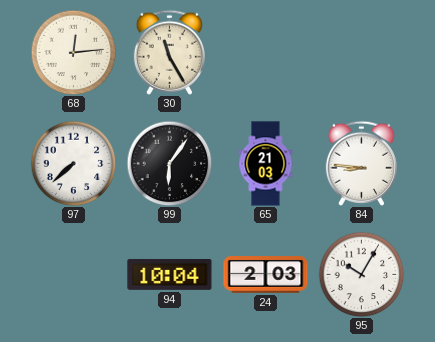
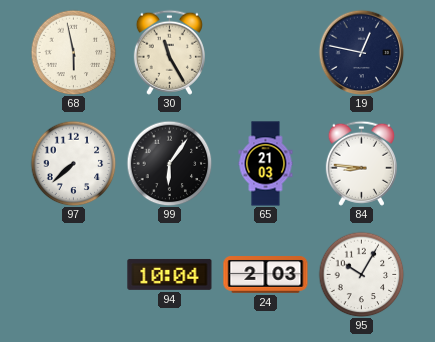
68: 12:14 -> 5:58 (73, 52)
19: none -> 12:47 (361, 52)
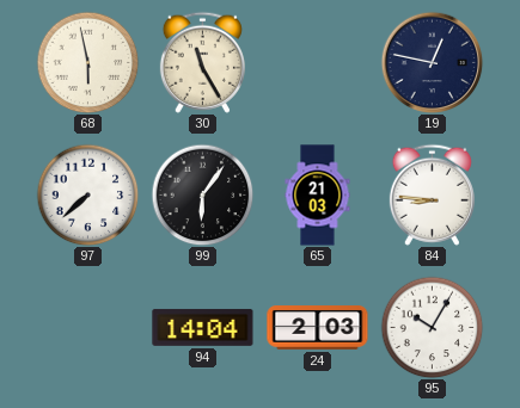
94: 10:04 -> 14:04 (203, 327)
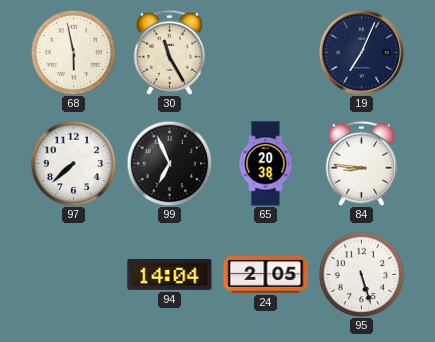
19: 12:47 -> 7:04 (361, 52)
99: 6:06 -> 6:56 (169, 163)
65: 21:03 -> 20:38 (266, 164)
24: 2:03 -> 2:05 (266, 275)
95: 10:05 -> 5:27 (361, 274)
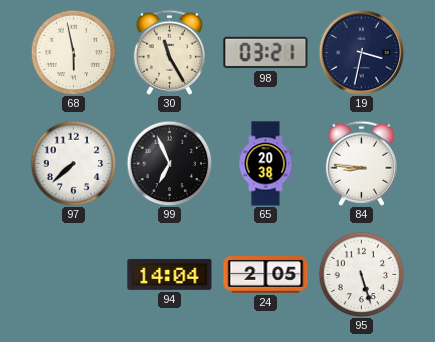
98: none -> 03:21 (266, 53)
19: 7:04 -> 3:32 (361, 52)
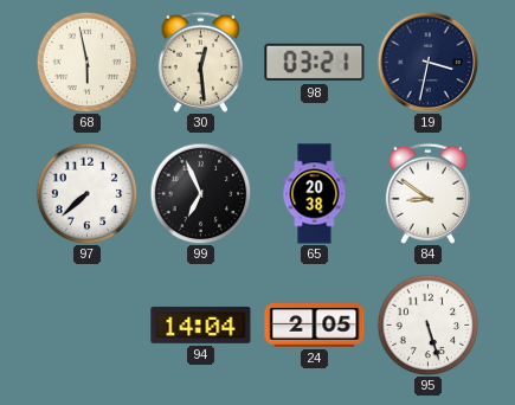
30: 11:25 -> 12:29 (200, 62)
84: 8:46 -> 8:51 (427, 193)
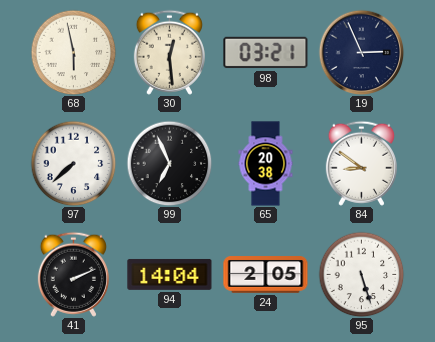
19: 3:32 -> 2:56 (361, 52)
41: none -> 2:11 (73, 274)
